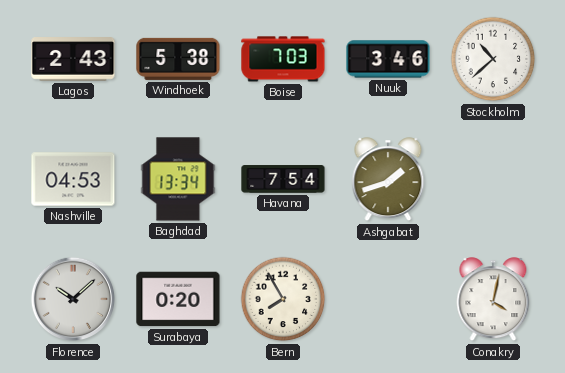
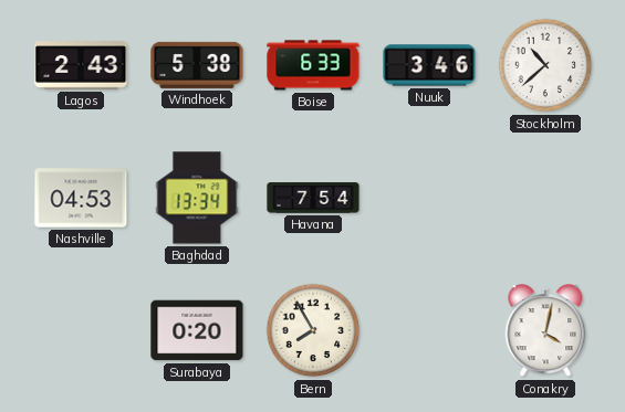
Boise: 7:03 -> 6:33 (313, 65)
Ashgabat: 1:42 -> none (388, 180)
Florence: 10:08 -> none (73, 299)
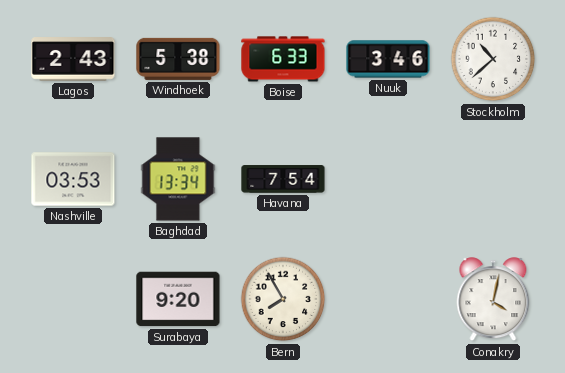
Nashville: 04:53 -> 03:53 (73, 179)
Surabaya: 0:20 -> 9:20 (178, 299)
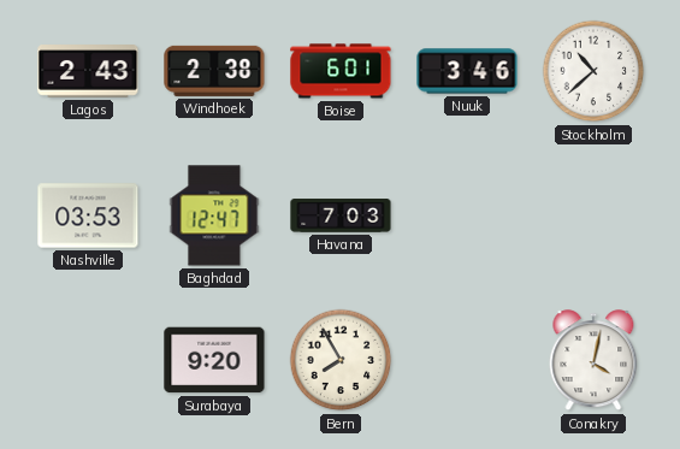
Windhoek: 5:38 -> 2:38 (214, 71)
Boise: 6:33 -> 6:01 (341, 71)
Baghdad: 13:34 -> 12:47 (214, 215)
Havana: 7:54 -> 7:03 (341, 215)
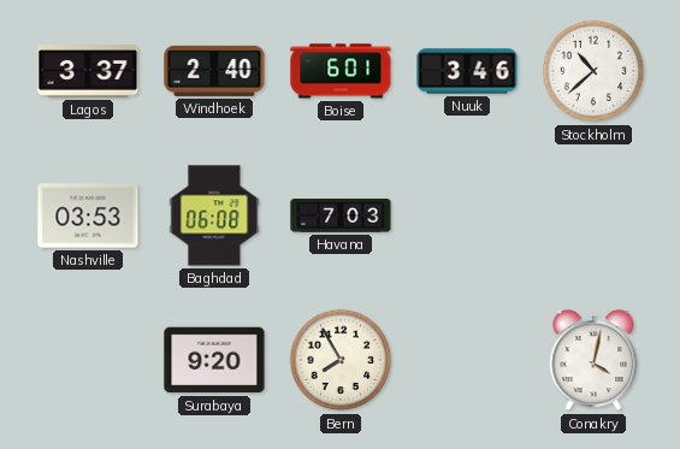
Lagos: 2:43 -> 3:37 (88, 71)
Windhoek: 2:38 -> 2:40 (214, 71)
Baghdad: 12:47 -> 06:08 (214, 215)
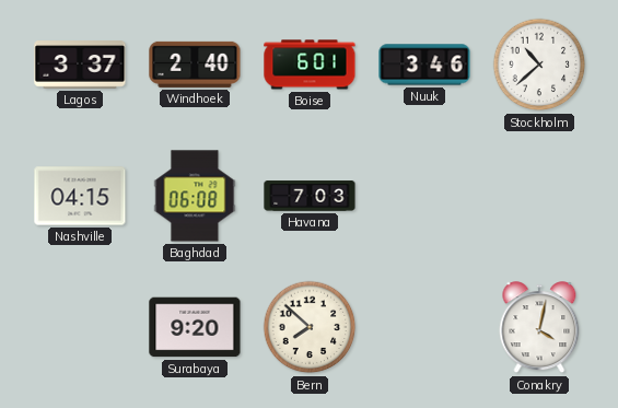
Nashville: 03:53 -> 04:15 (80, 196)
Bern: 7:55 -> 7:52 (310, 327)
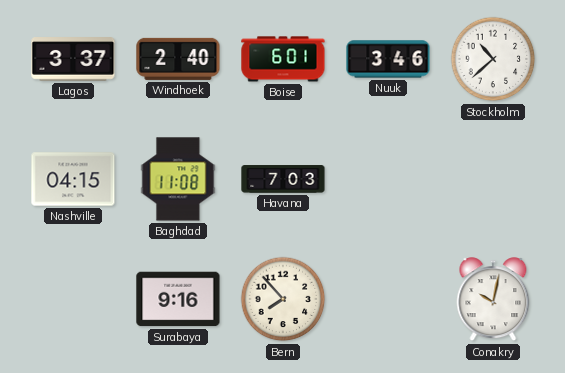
Baghdad: 06:08 -> 11:08 (178, 179)
Surabaya: 9:20 -> 9:16 (178, 299)
Bern: 7:52 -> 7:53 (283, 299)
Conakry: 4:02 -> 10:02 (493, 300)
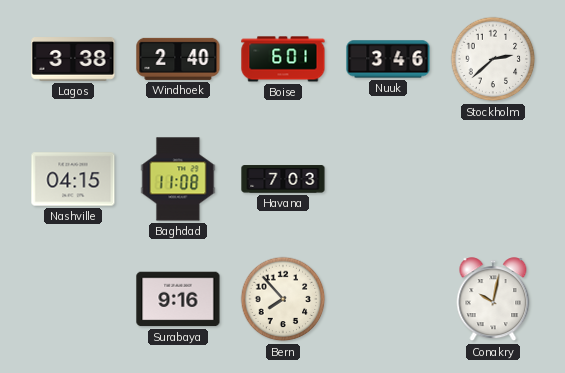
Lagos: 3:37 -> 3:38 (73, 59)
Stockholm: 10:38 -> 2:38 (493, 59)
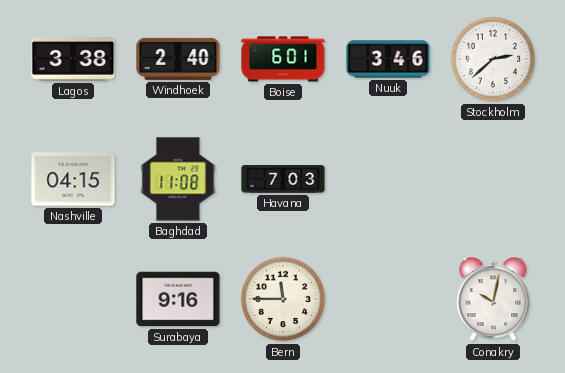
Bern: 7:53 -> 11:45 (283, 299)
